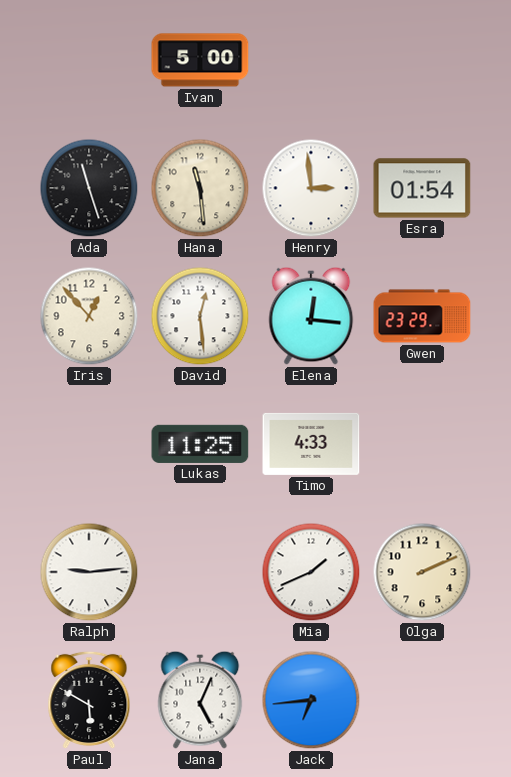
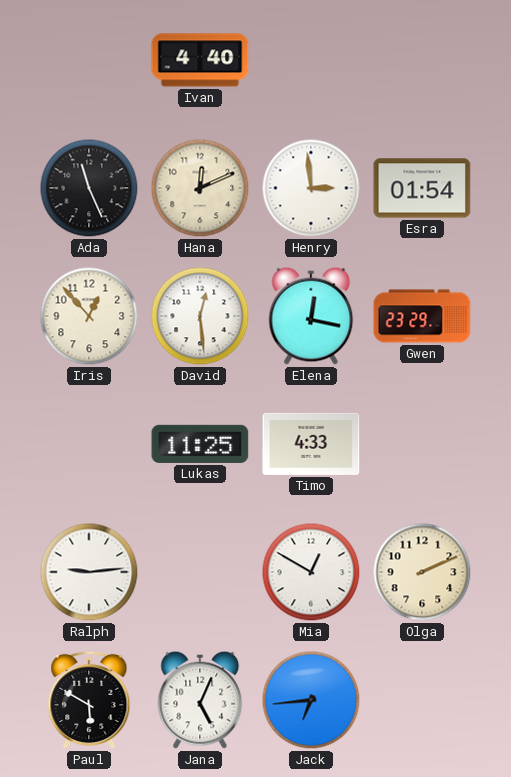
Ivan: 5:00 -> 4:40 (200, 60)
Ada: 11:27 -> 11:26 (89, 188)
Hana: 11:29 -> 12:11 (200, 188)
Elena: 12:16 -> 12:17 (311, 316)
Mia: 1:41 -> 12:50 (311, 572)
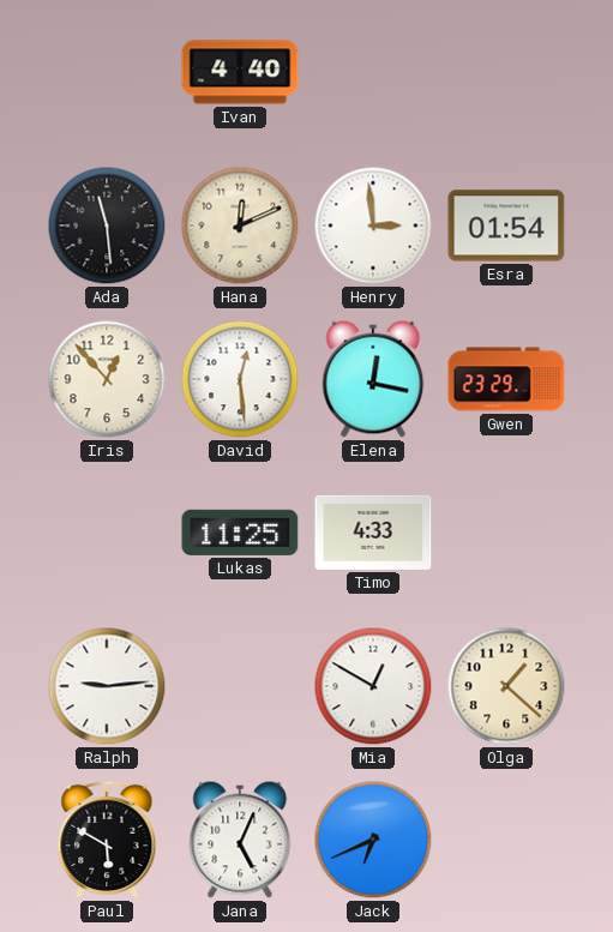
Ada: 11:26 -> 11:29 (107, 226)
Olga: 2:11 -> 1:22 (506, 686)
Jack: 6:44 -> 6:41 (373, 840)
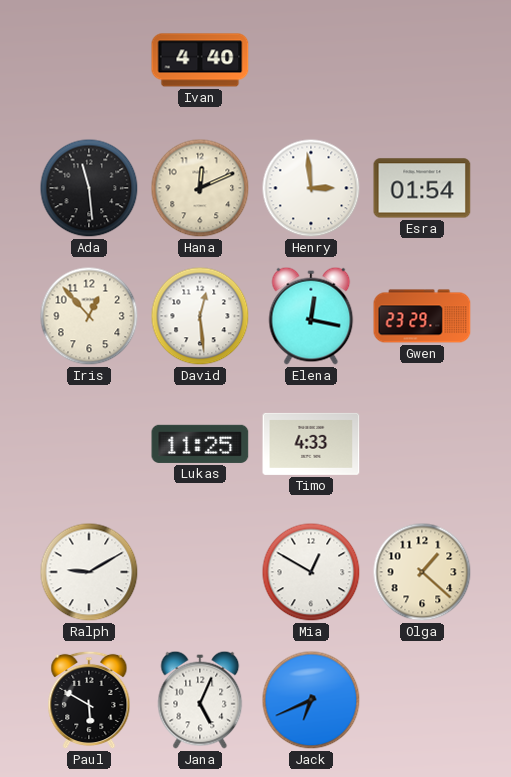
Ralph: 9:14 -> 9:10 (89, 572)
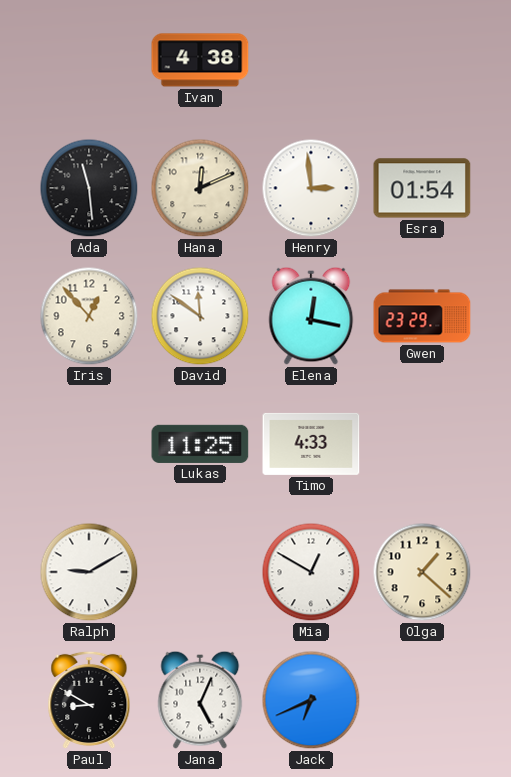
Ivan: 4:40 -> 4:38 (200, 60)
David: 12:29 -> 11:51 (200, 316)
Paul: 5:50 -> 8:50 (89, 700)
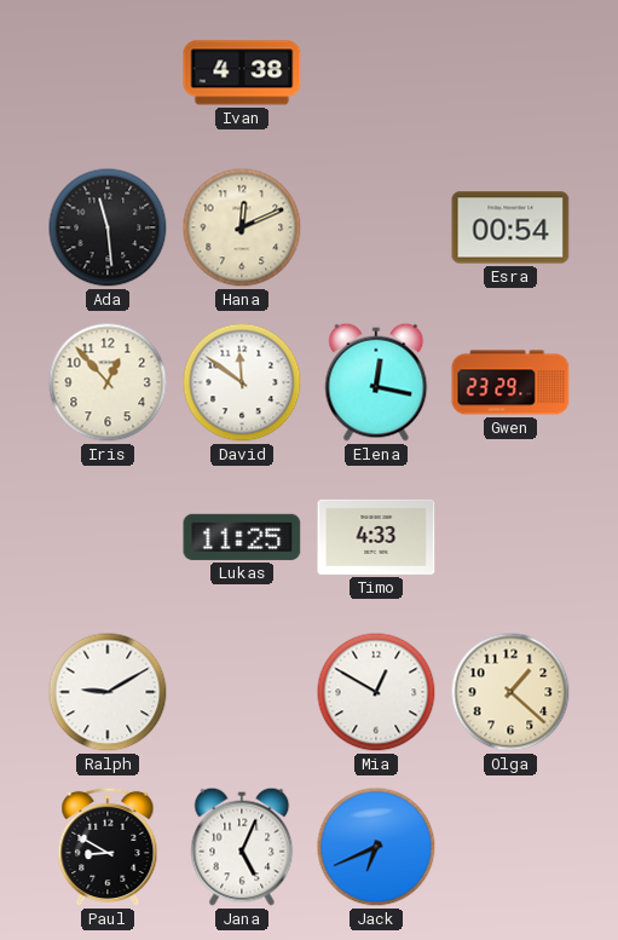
Henry: 2:59 -> none (311, 188)
Esra: 01:54 -> 00:54 (510, 227)
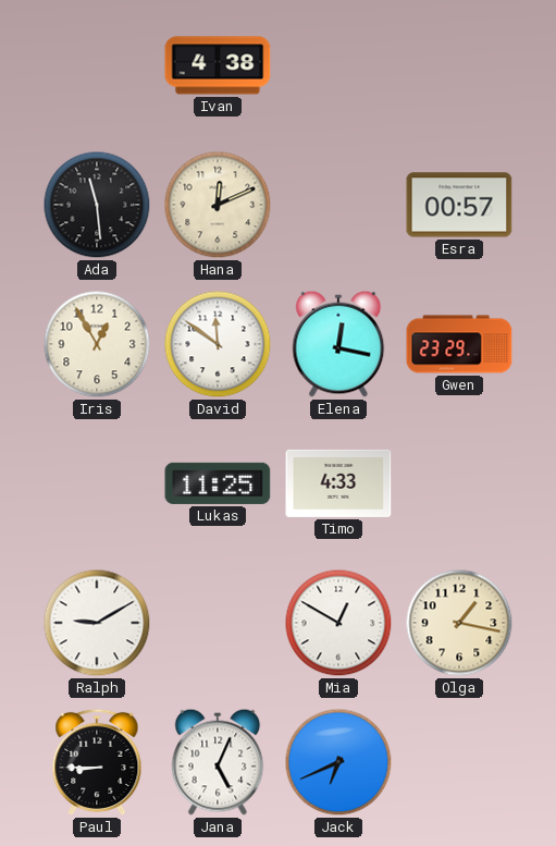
Esra: 00:54 -> 00:57 (459, 205)
Iris: 12:53 -> 12:55 (97, 344)
Olga: 1:22 -> 1:17 (459, 623)
Paul: 8:50 -> 8:45 (97, 762)
